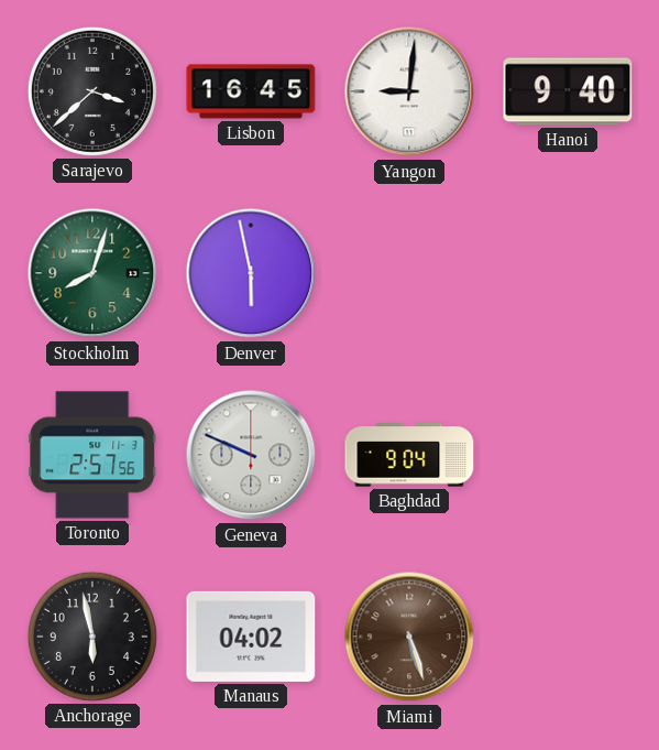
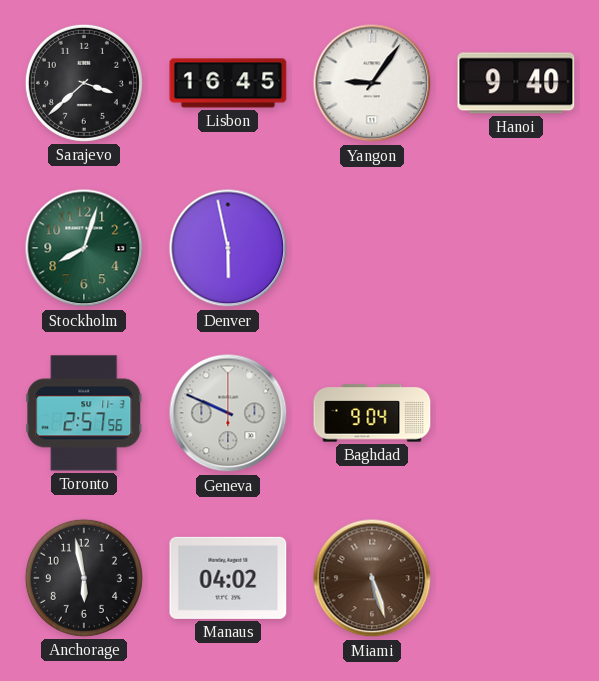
Yangon: 9:01 -> 9:06 (372, 83)
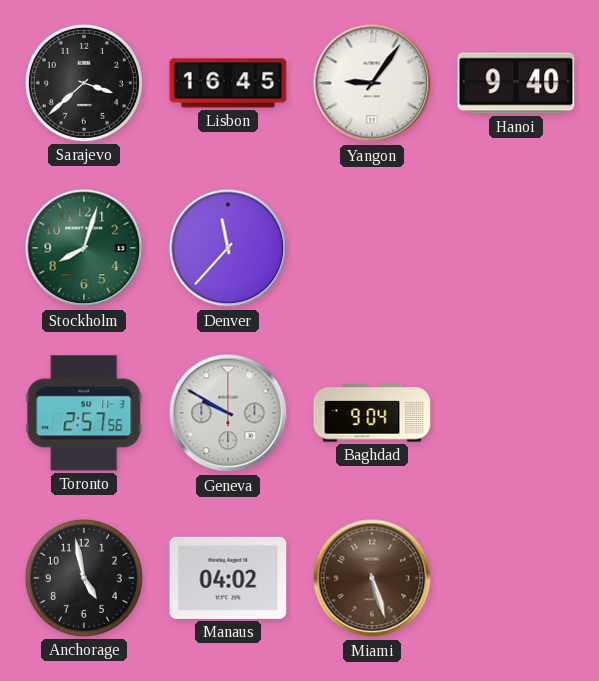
Denver: 5:58 -> 11:37 (228, 248)
Geneva: 9:49 -> 9:50 (228, 413)
Anchorage: 5:58 -> 4:58 (84, 578)
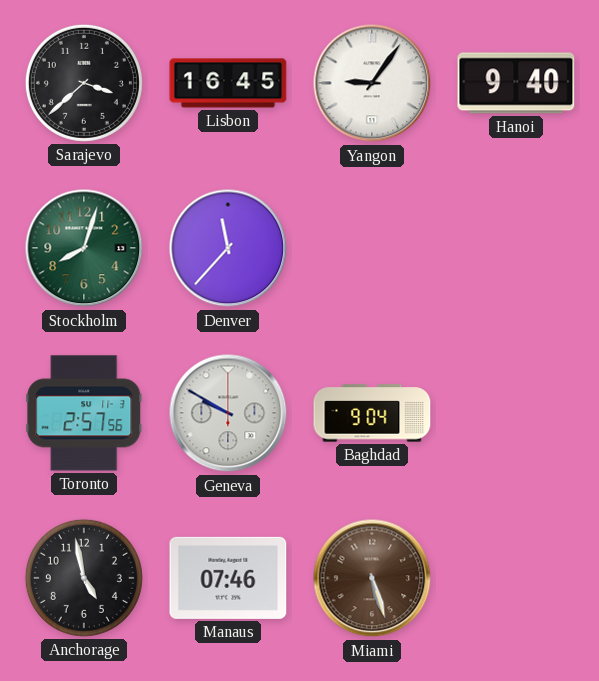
Manaus: 04:02 -> 07:46 (228, 578)
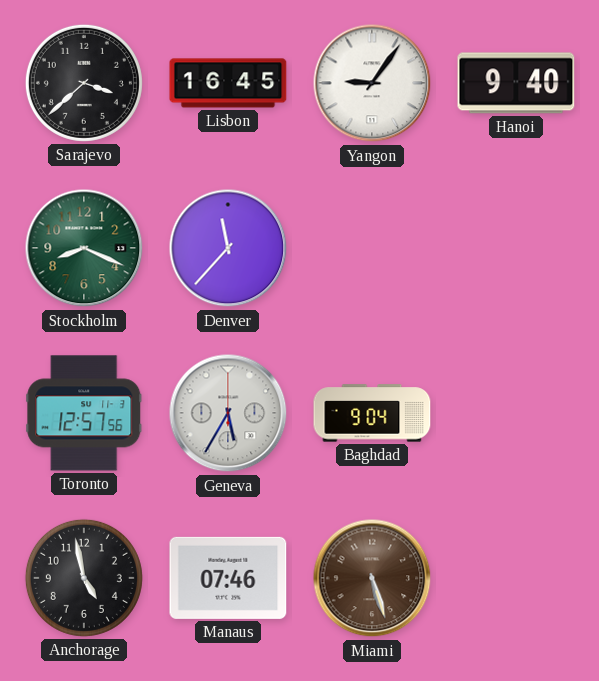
Stockholm: 8:03 -> 8:19 (84, 248)
Toronto: 2:57 -> 12:57 (84, 413)
Geneva: 9:50 -> 5:35 (228, 413)
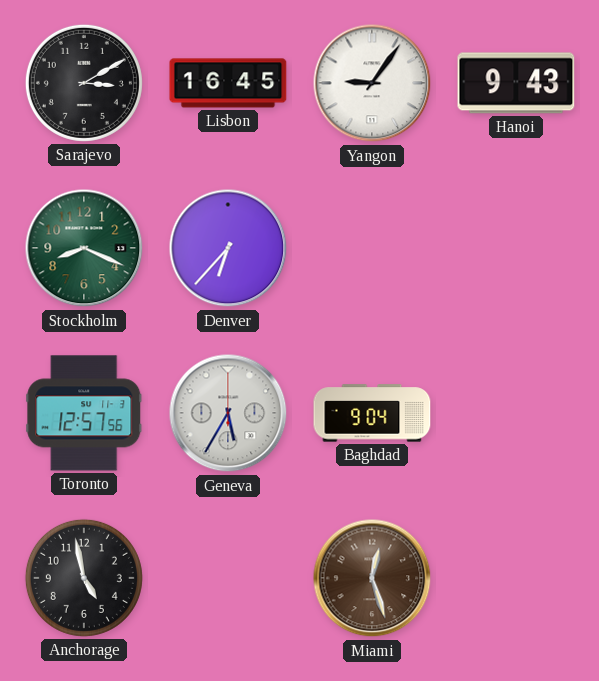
Sarajevo: 3:38 -> 3:10 (84, 83)
Hanoi: 9:40 -> 9:43 (516, 83)
Denver: 11:37 -> 6:37 (228, 248)
Manaus: 07:46 -> none (228, 578)
Miami: 5:27 -> 12:27 (372, 578)
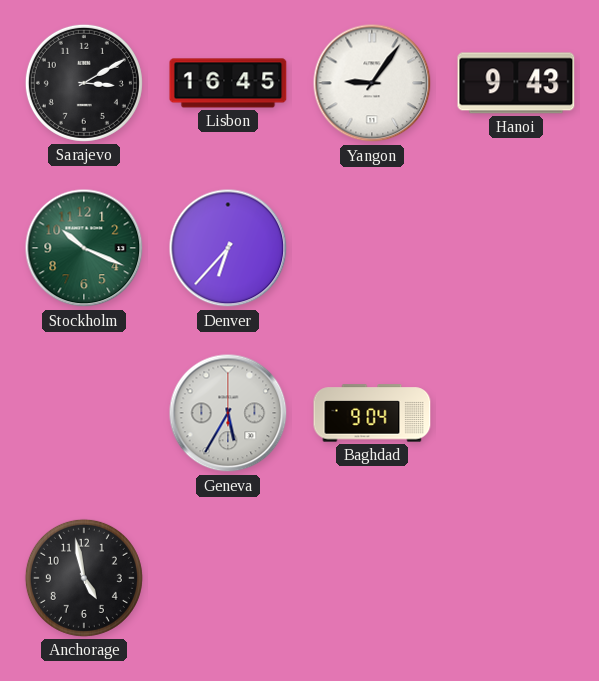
Stockholm: 8:19 -> 10:19 (84, 248)
Toronto: 12:57 -> none (84, 413)
Miami: 12:27 -> none (372, 578)
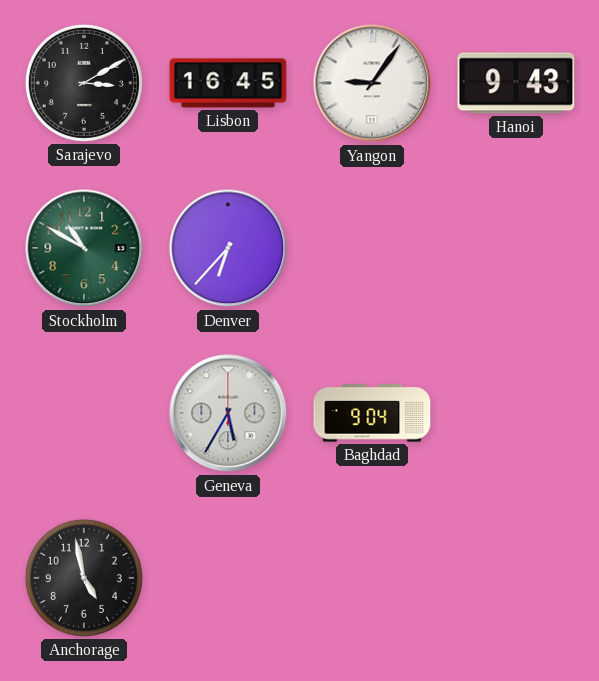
Stockholm: 10:19 -> 10:50 (84, 248)
